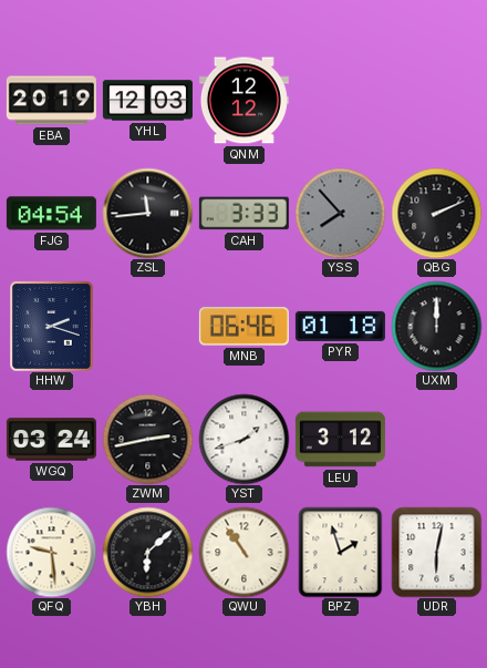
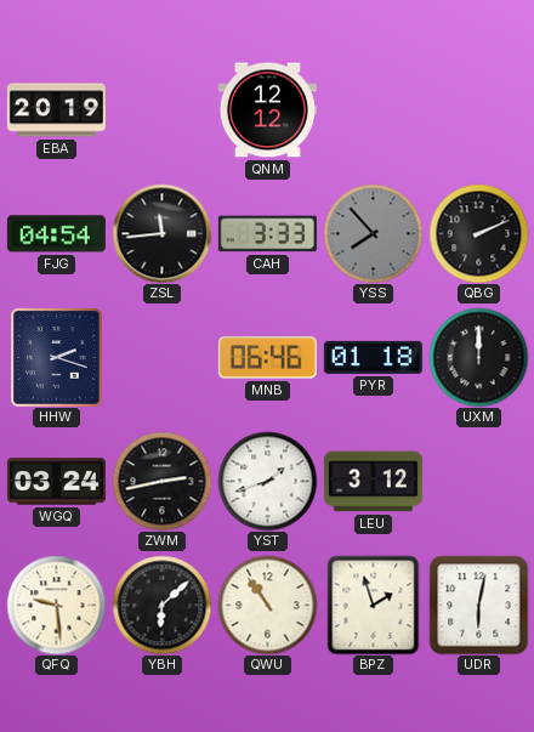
YHL: 12:03 -> none (147, 101)
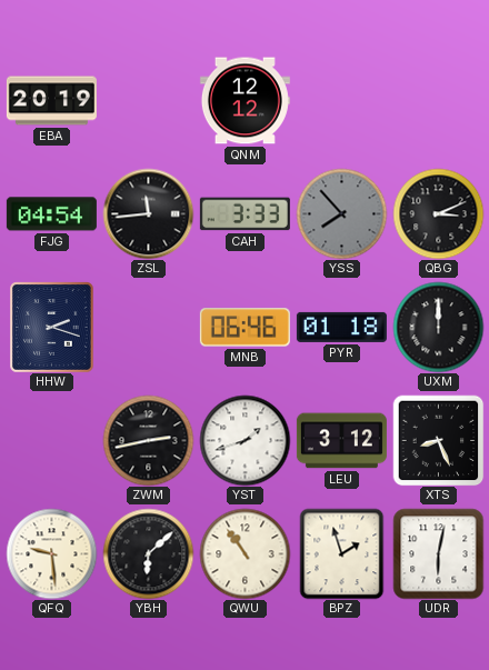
QBG: 2:11 -> 3:11 (438, 213)
WGQ: 03:24 -> none (56, 482)
XTS: none -> 8:26 (438, 440)
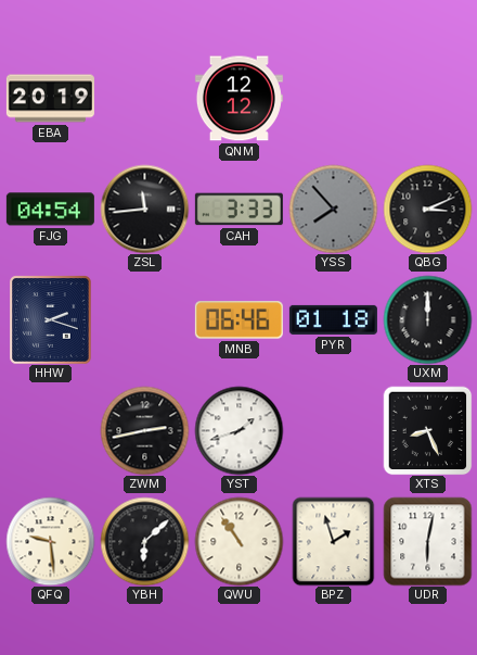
LEU: 3:12 -> none (341, 441)
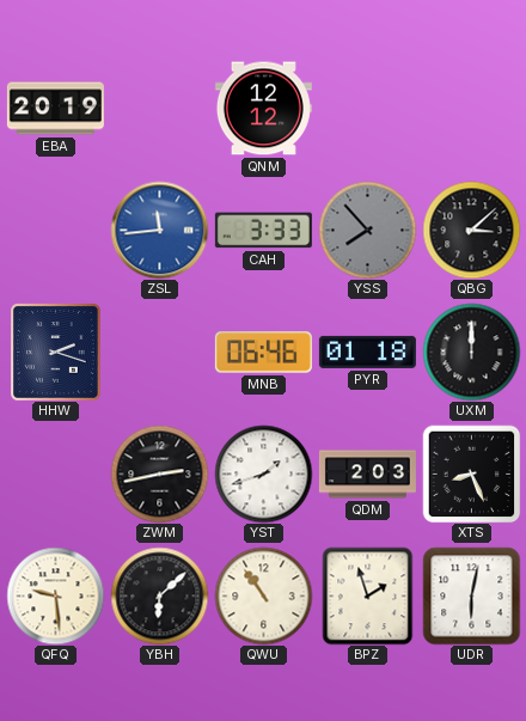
FJG: 04:54 -> none (50, 210)
ZSL dial: black -> blue (159, 230)
QBG: 3:11 -> 3:08 (471, 230)
QDM: none -> 2:03 (367, 475)
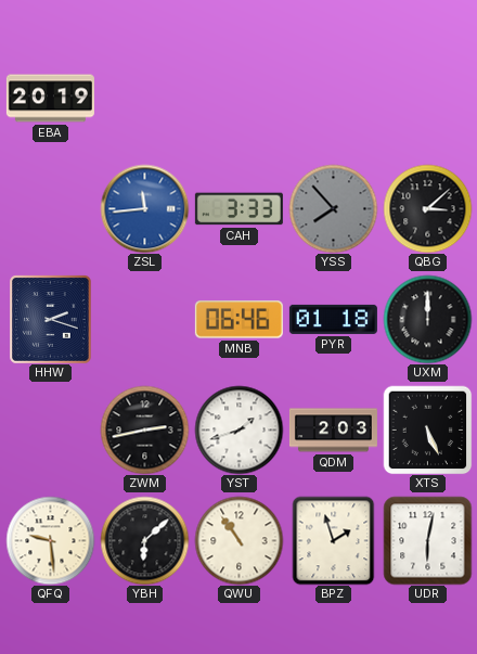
QNM: 12:12 -> none (263, 109)
XTS: 8:26 -> 5:26 (427, 429)
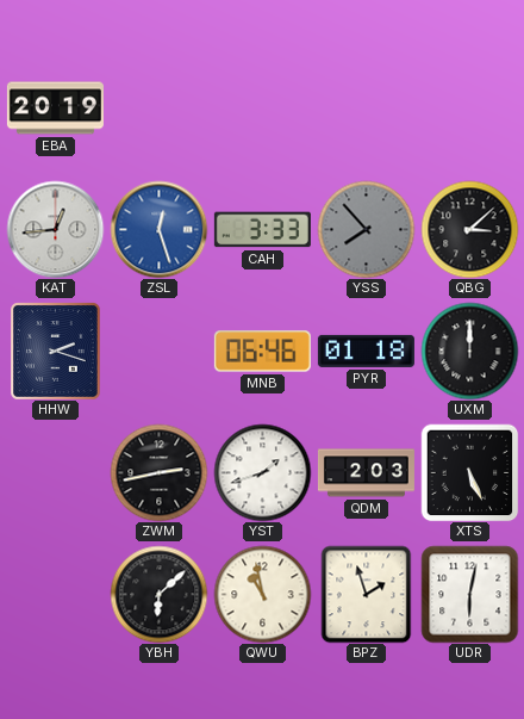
KAT: none -> 12:44 (55, 229)
ZSL: 11:44 -> 12:27 (158, 229)
QFQ: 9:29 -> none (50, 540)
QWU: 10:54 -> 10:58 (262, 594)
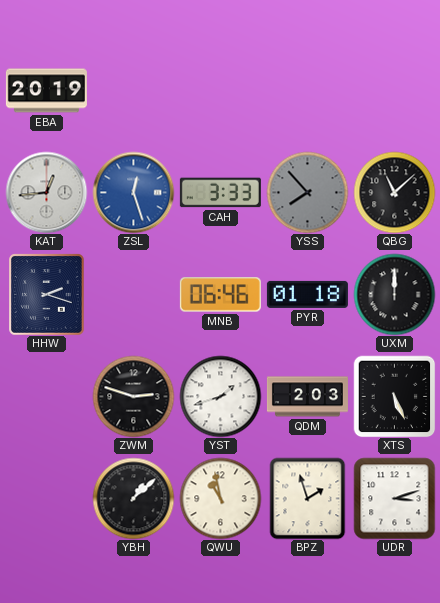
QBG: 3:08 -> 11:08 (394, 192)
ZWM: 2:43 -> 2:48 (133, 396)
YBH: 6:08 -> 1:08 (133, 498)
UDR: 6:02 -> 3:12 (394, 498)
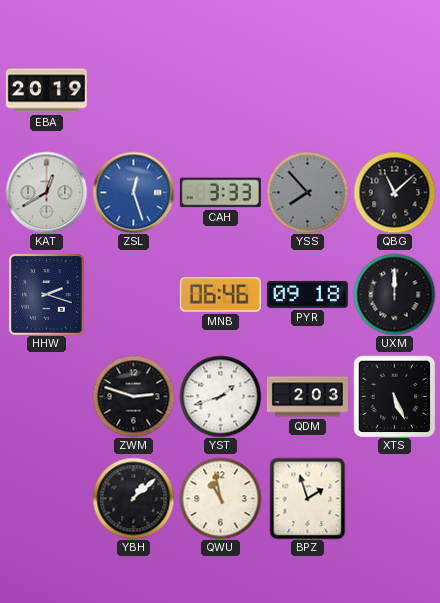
KAT: 12:44 -> 12:40 (46, 192)
PYR: 01:18 -> 09:18 (307, 294)
UDR: 3:12 -> none (394, 498)
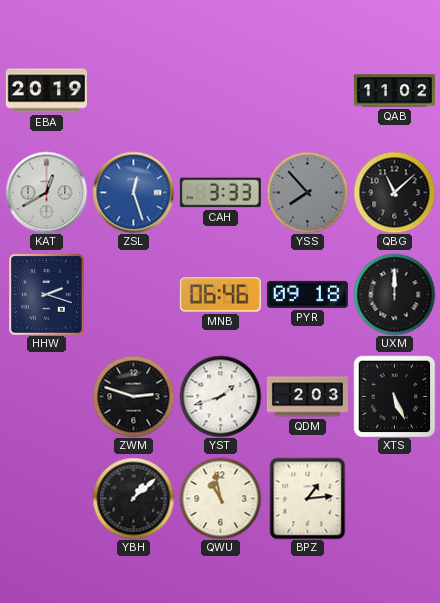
QAB: none -> 11:02 (394, 91)
BPZ: 1:57 -> 1:14 (308, 498)
